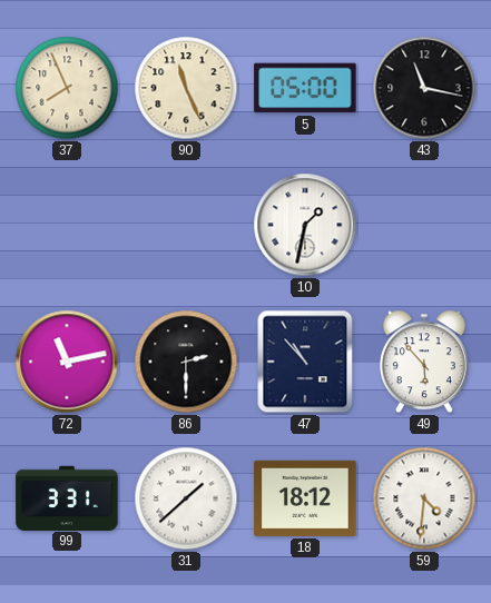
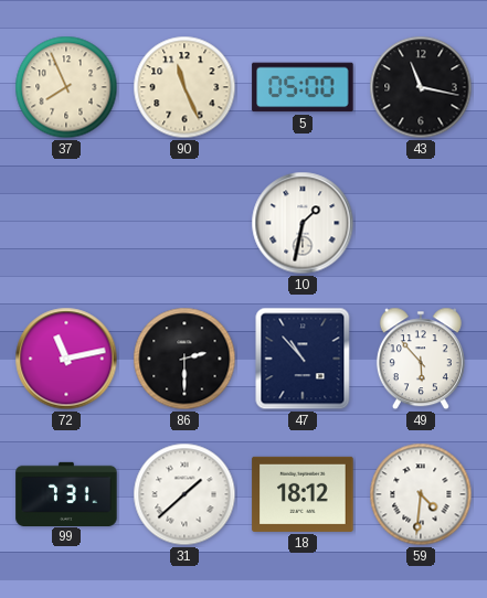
99: 3:31 -> 7:31 (66, 493)
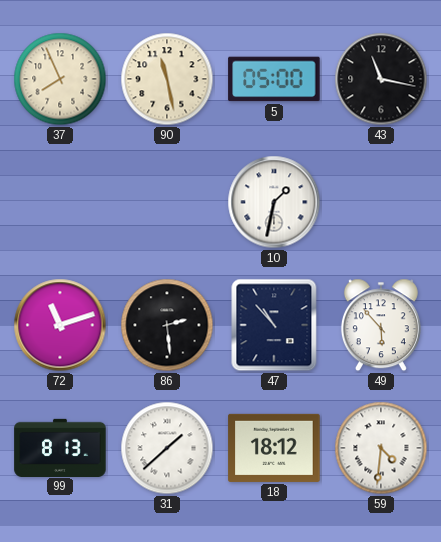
90: 11:26 -> 11:28 (167, 79)
72: 11:13 -> 11:12 (60, 325)
86: 2:30 -> 2:29 (167, 325)
99: 7:31 -> 8:13 (60, 447)
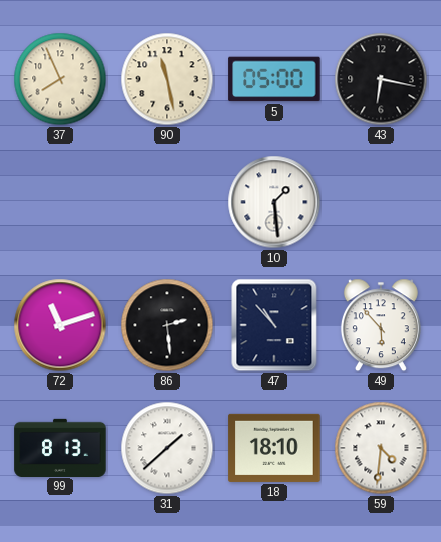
43: 11:17 -> 6:17 (381, 79)
10: 1:32 -> 1:29 (274, 202)
18: 18:12 -> 18:10 (274, 448)
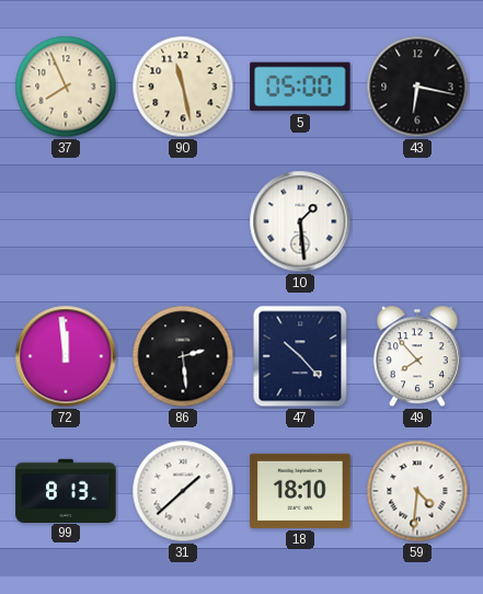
72: 11:12 -> 11:59 (66, 356)
47: 10:53 -> 10:23 (300, 356)
49: 5:53 -> 7:53 (417, 356)
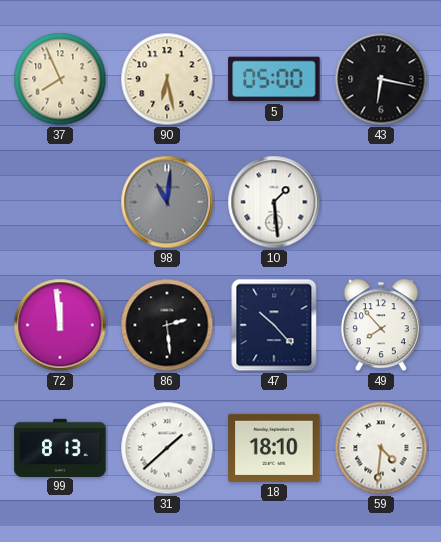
90: 11:28 -> 6:28 (167, 79)
98: none -> 11:01 (167, 202)
